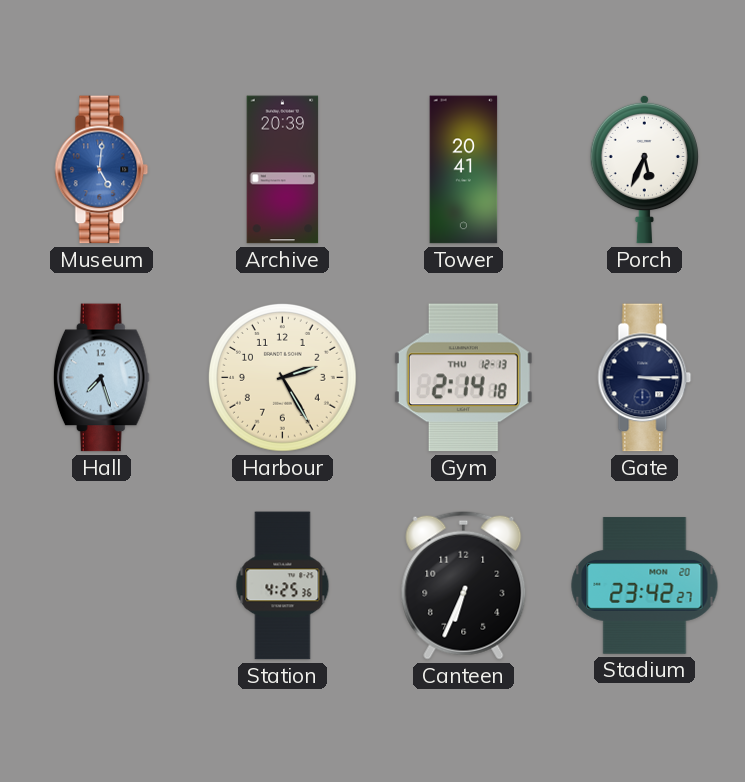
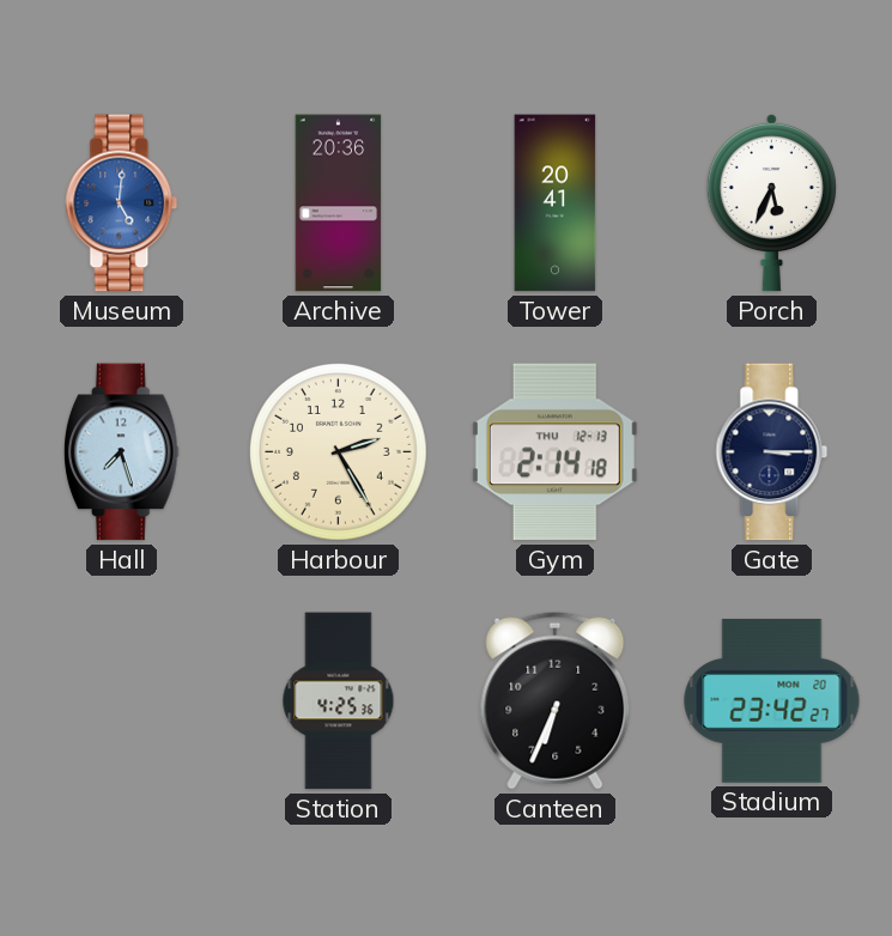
Archive: 20:39 -> 20:36 (339, 203)
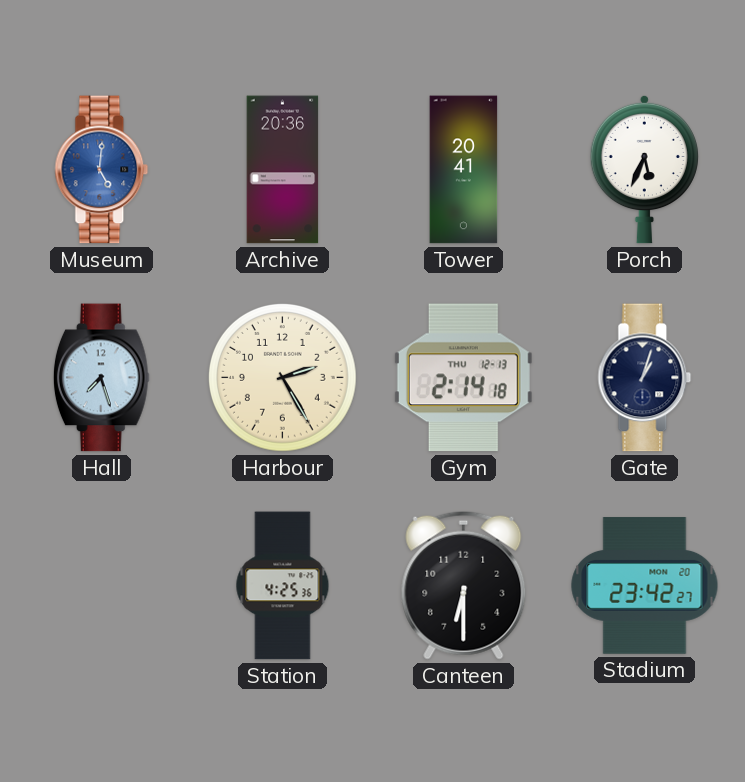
Gate: 3:15 -> 1:03 (645, 378)
Canteen: 6:34 -> 6:30 (464, 585)
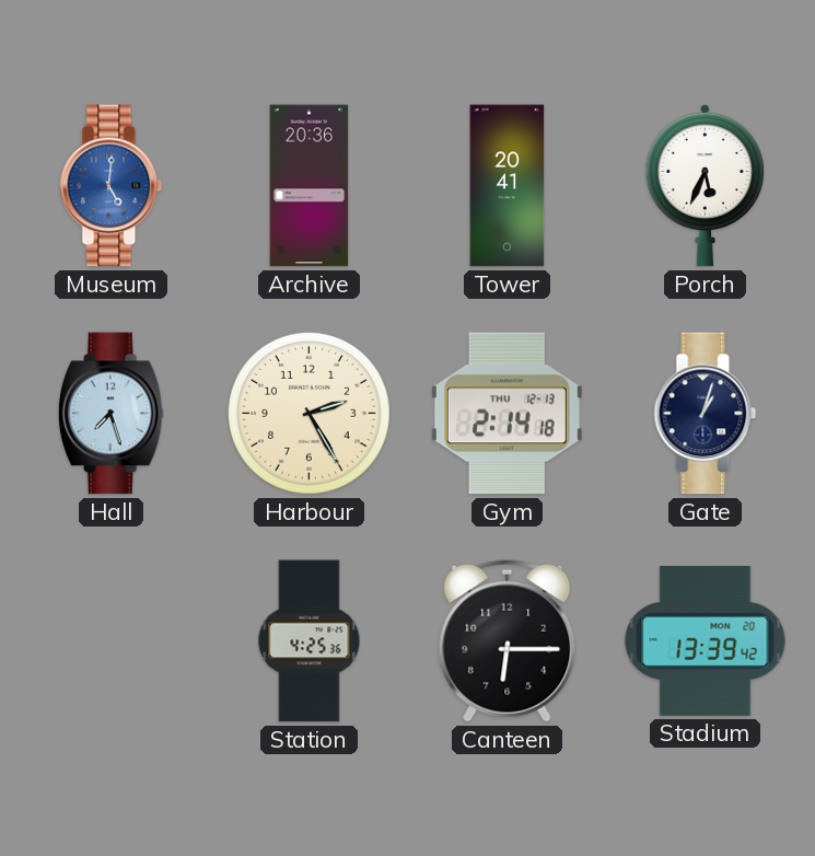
Canteen: 6:30 -> 6:15 (508, 640)
Stadium: 23:42 -> 13:39 (706, 641)
